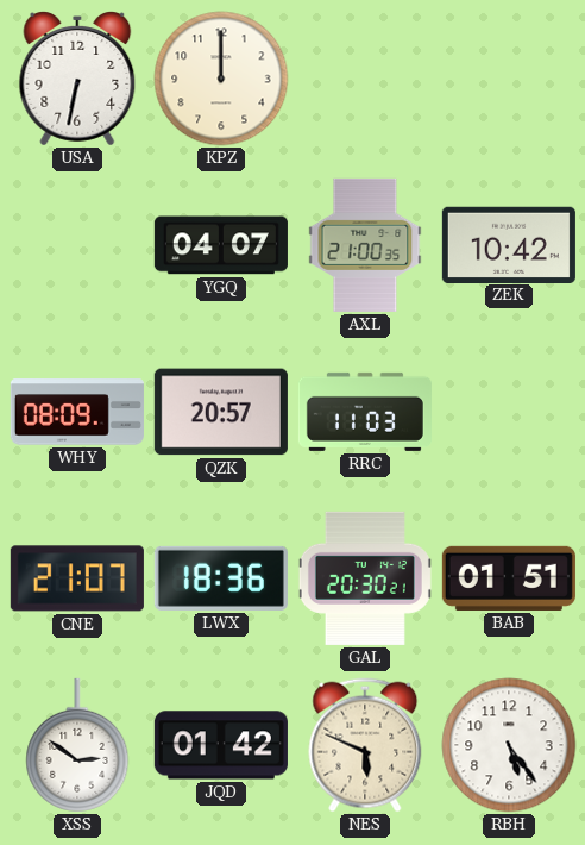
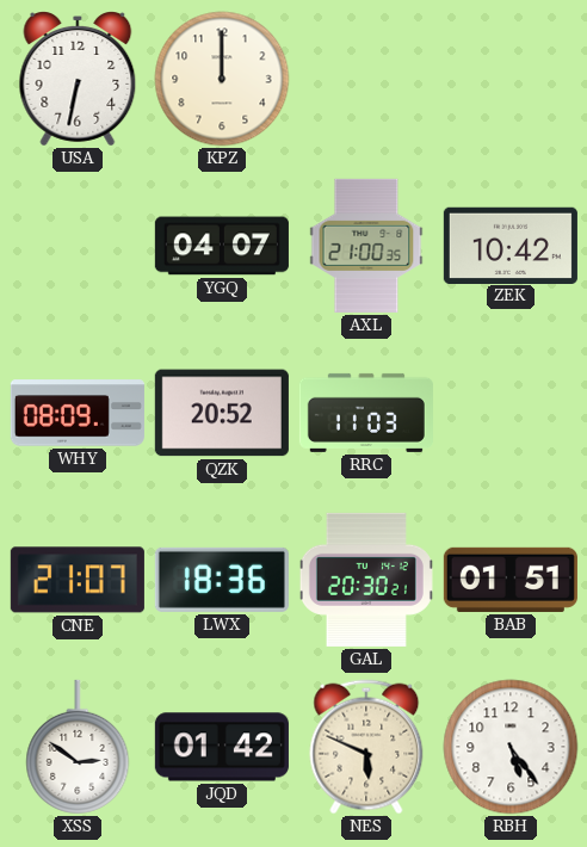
QZK: 20:57 -> 20:52 (222, 413)
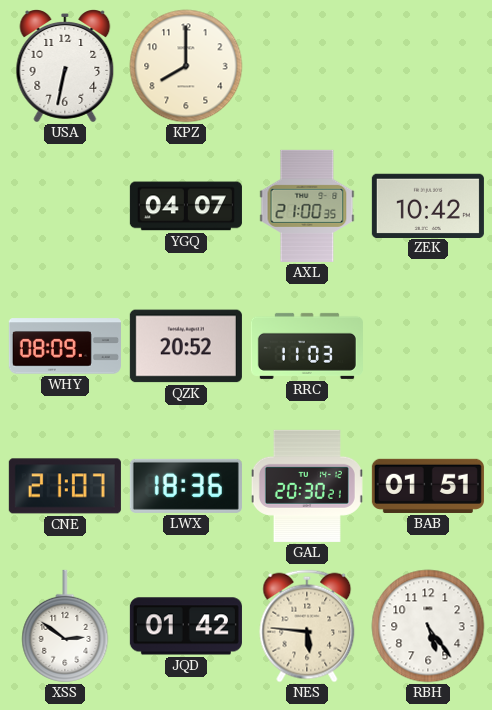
KPZ: 12:00 -> 8:00 (186, 66)
NES: 5:49 -> 5:46 (307, 626)
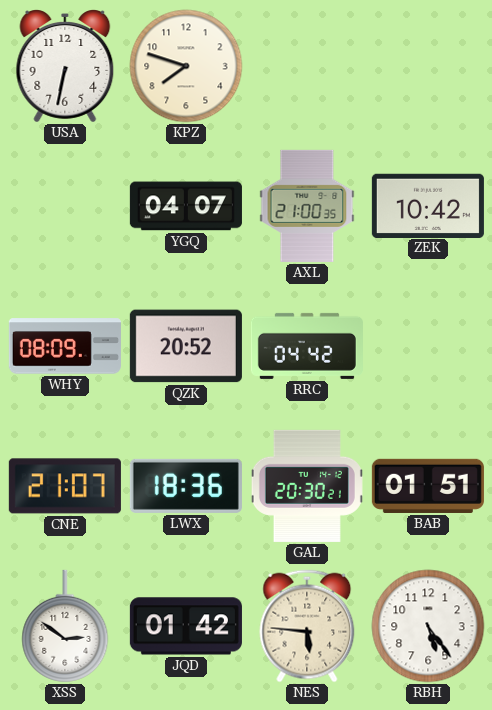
KPZ: 8:00 -> 7:48 (186, 66)
RRC: 11:03 -> 04:42 (307, 346)
